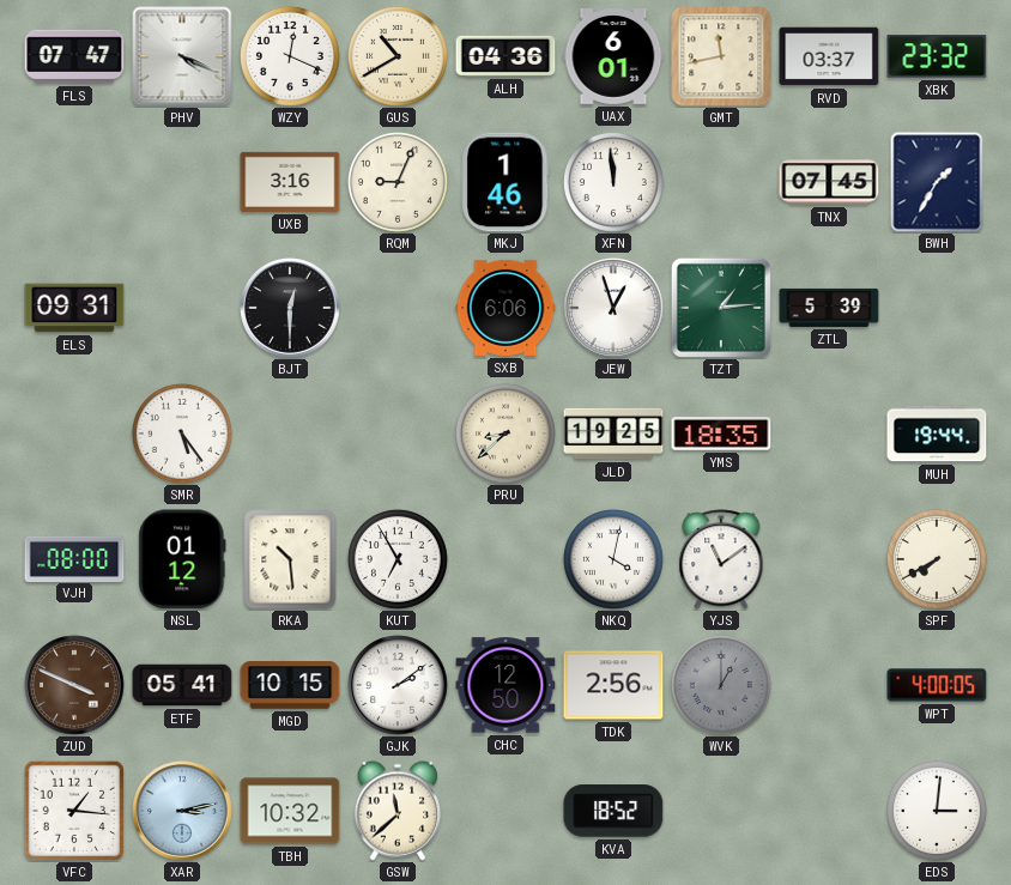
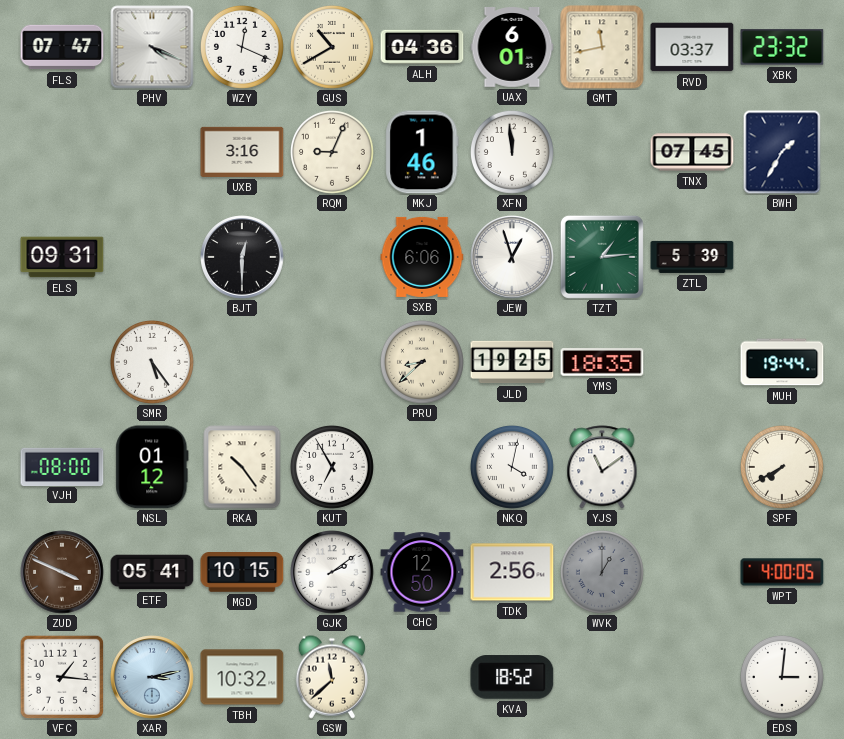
RKA: 10:29 -> 10:24 (242, 467)
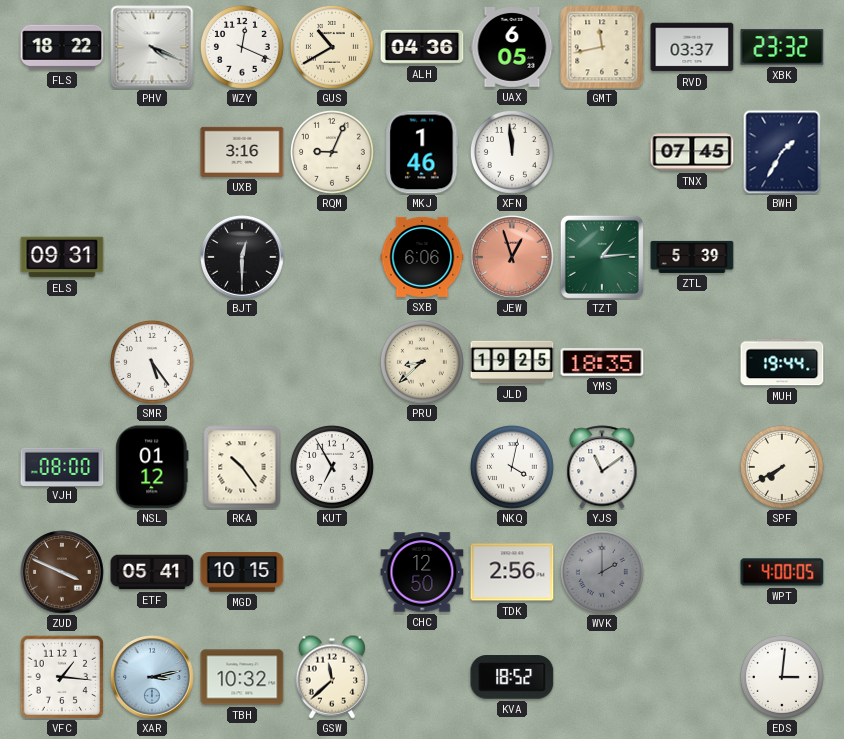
FLS: 07:47 -> 18:22 (62, 47)
UAX: 6:01 -> 6:05 (512, 48)
JEW dial: white -> salmon (512, 257)
GJK: 2:09 -> none (332, 572)
WVK: 1:00 -> 2:00 (602, 572)
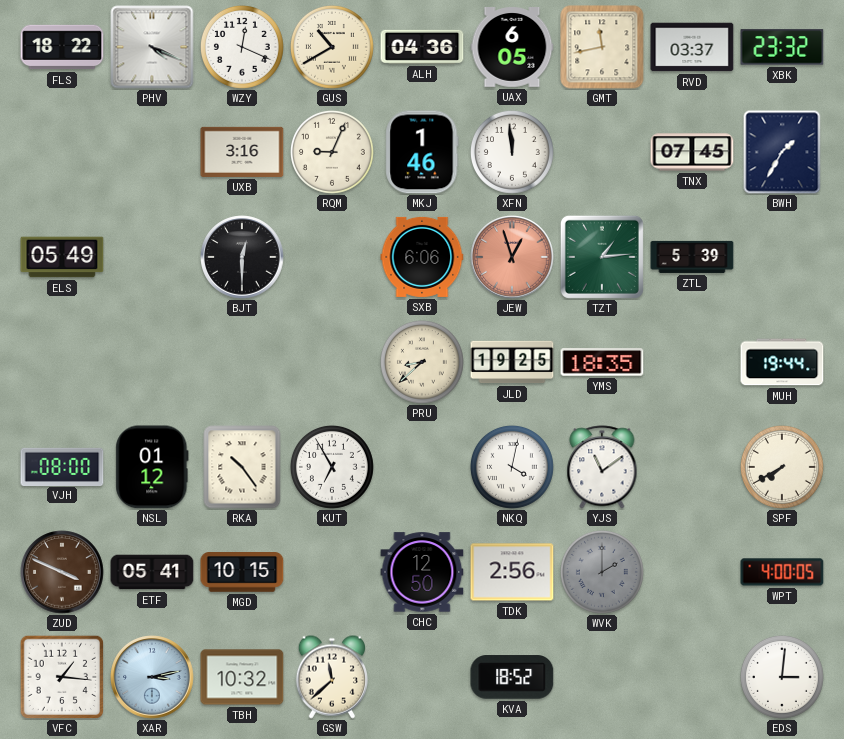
ELS: 09:31 -> 05:49 (62, 257)
SMR: 5:24 -> none (152, 362)
